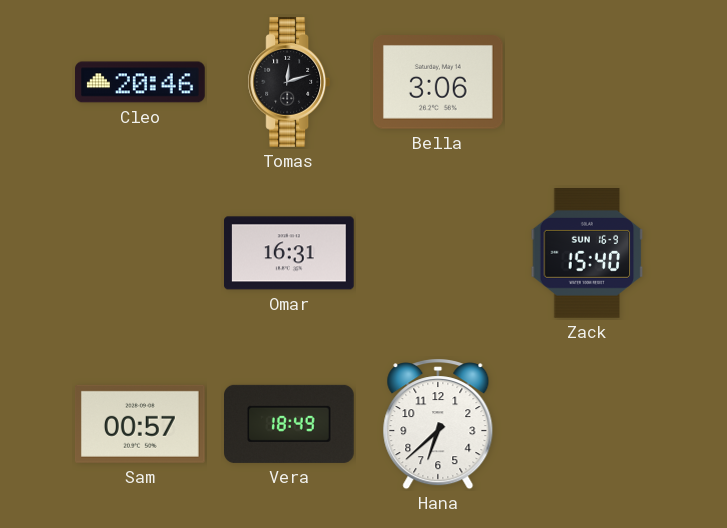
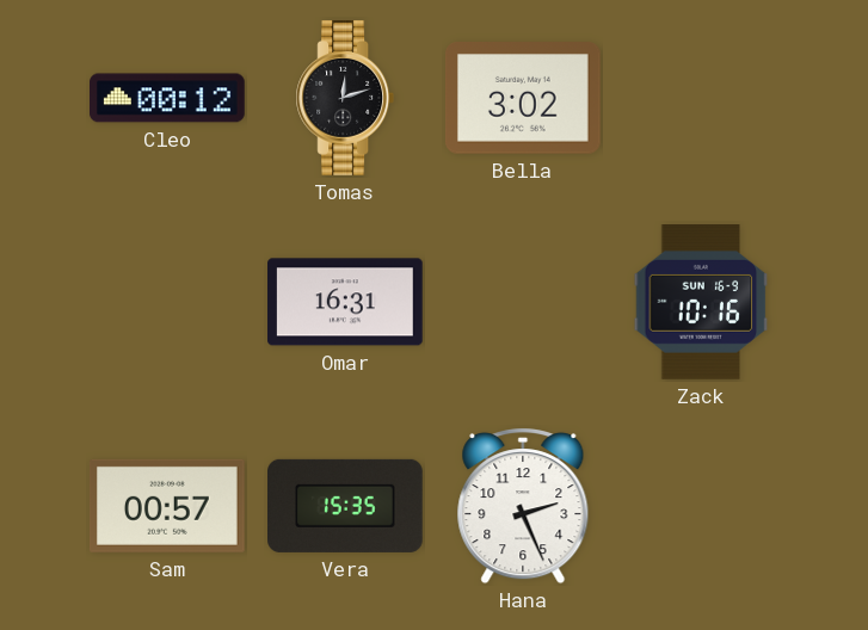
Cleo: 20:46 -> 00:12 (167, 98)
Bella: 3:06 -> 3:02 (523, 99)
Zack: 15:40 -> 10:16 (701, 303)
Vera: 18:49 -> 15:35 (346, 506)
Hana: 6:38 -> 2:26 (523, 506)
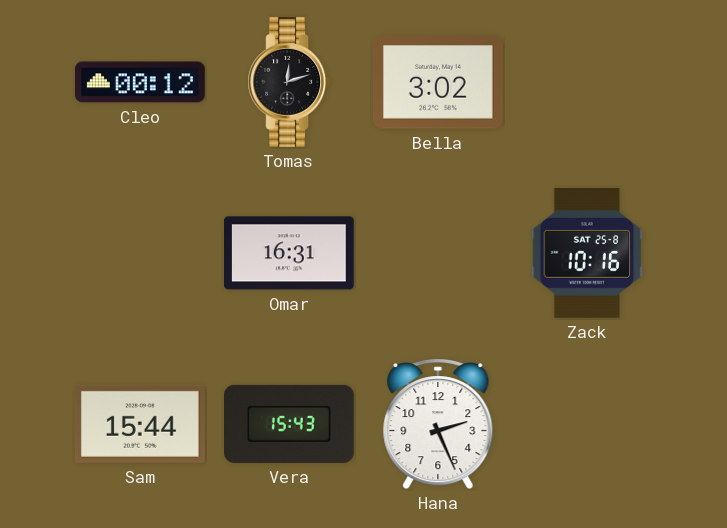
Zack date: SUN 16-9 -> SAT 25-8 (587, 254)
Sam: 00:57 -> 15:44 (140, 424)
Vera: 15:35 -> 15:43 (290, 424)
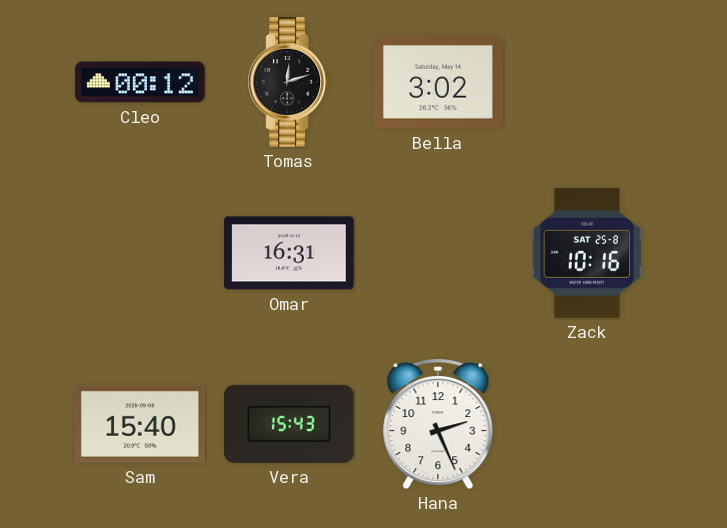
Sam: 15:44 -> 15:40 (140, 424)
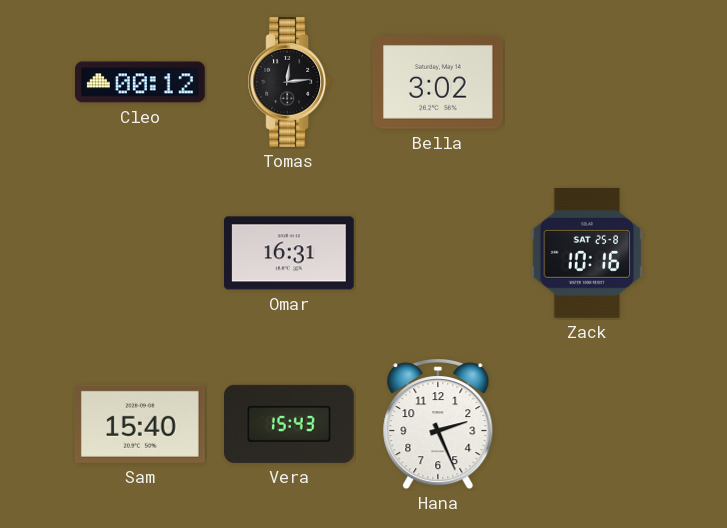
Tomas: 12:12 -> 12:14 (288, 83)
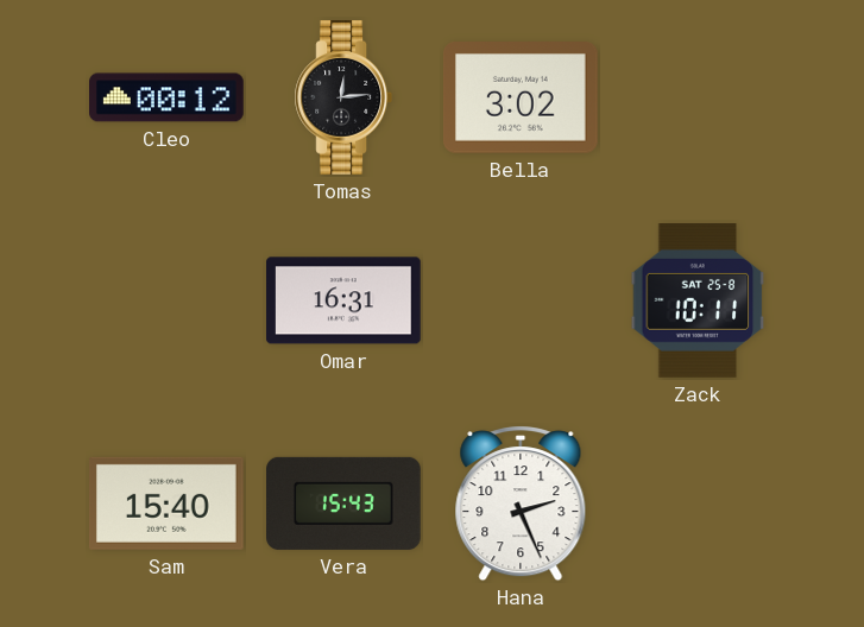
Zack: 10:16 -> 10:11 (698, 302)
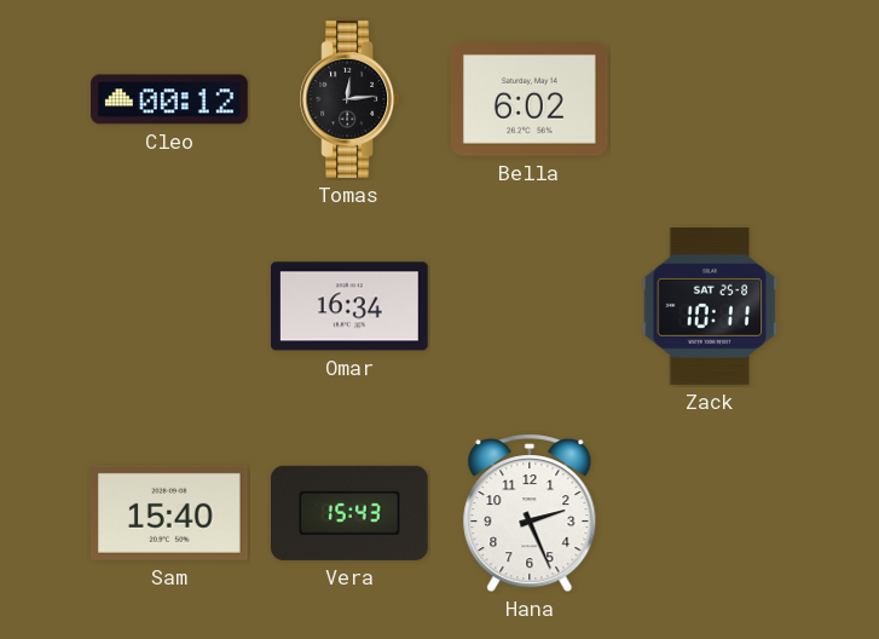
Bella: 3:02 -> 6:02 (530, 100)
Omar: 16:31 -> 16:34 (351, 306)
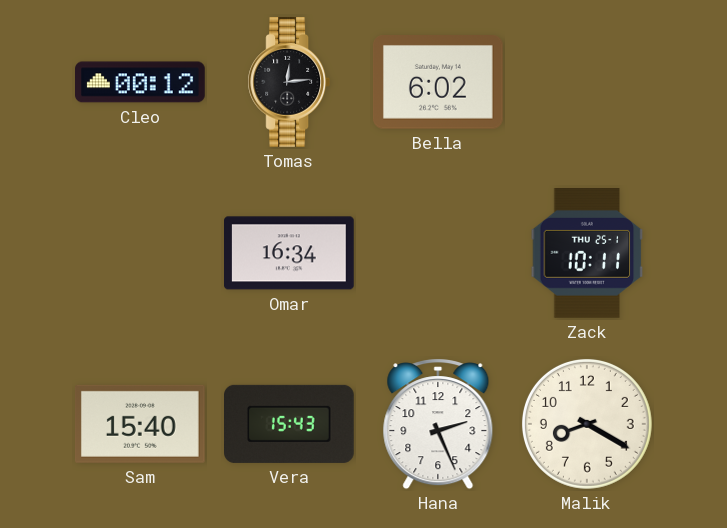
Zack date: SAT 25-8 -> THU 25-1 (587, 254)
Malik: none -> 8:20 (587, 424)
